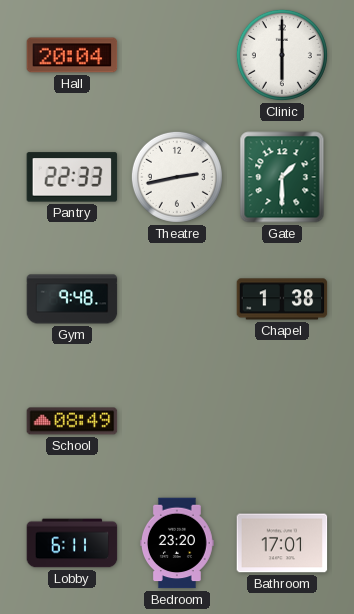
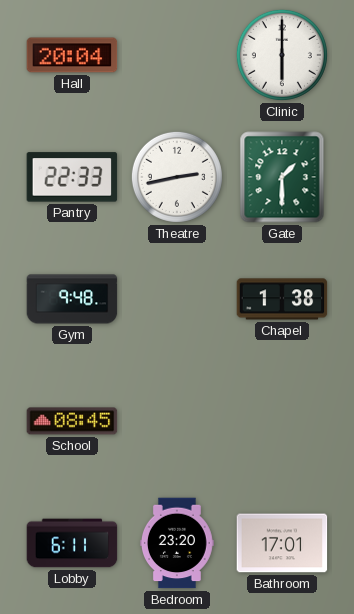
School: 08:49 -> 08:45 (72, 421)
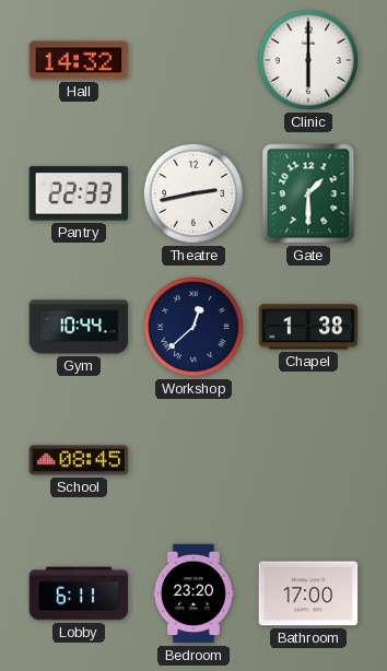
Hall: 20:04 -> 14:32 (79, 60)
Gym: 9:48 -> 10:44 (79, 327)
Workshop: none -> 12:38 (193, 327)
Bathroom: 17:01 -> 17:00 (308, 593)
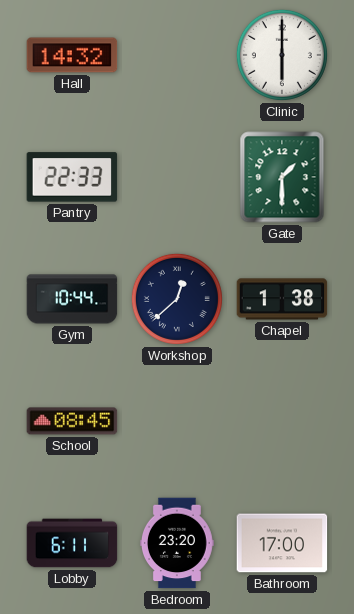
Theatre: 2:43 -> none (193, 193)
